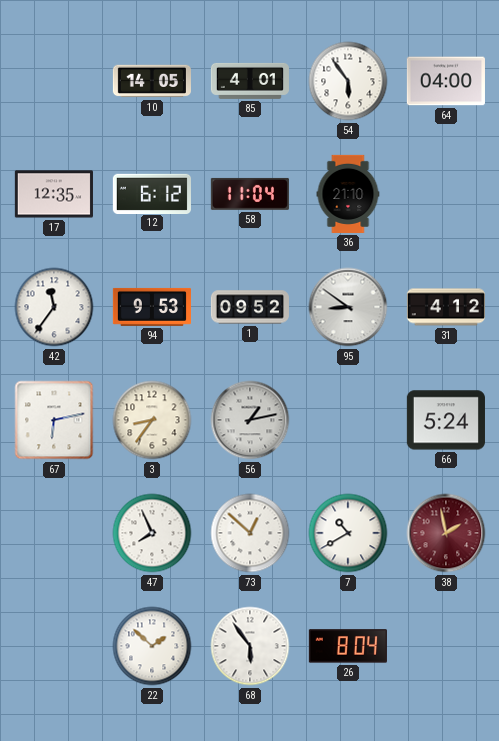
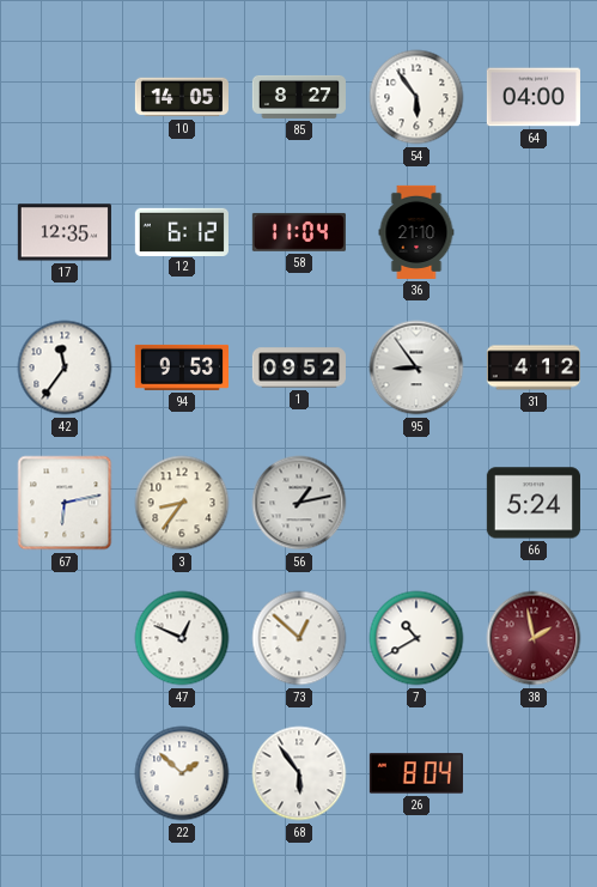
85: 4:01 -> 8:27 (299, 97)
95: 8:51 -> 8:54 (416, 367)
47: 7:56 -> 12:49 (182, 638)
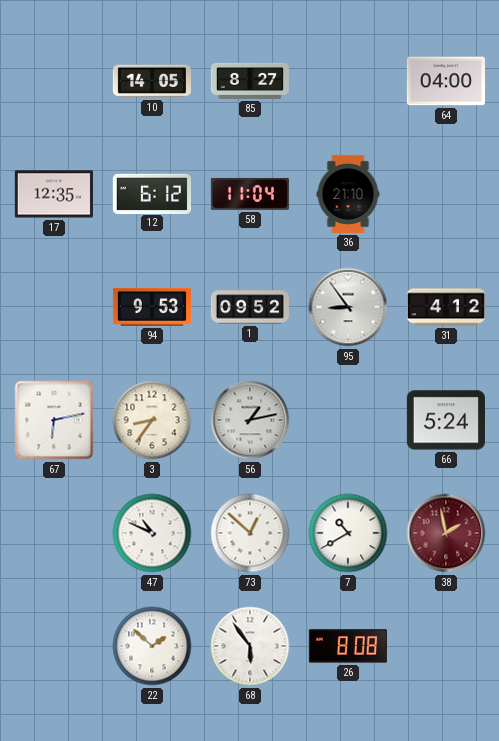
54: 5:54 -> none (416, 97)
42: 11:36 -> none (65, 367)
47: 12:49 -> 10:49 (152, 533)
26: 8:04 -> 8:08 (348, 646)
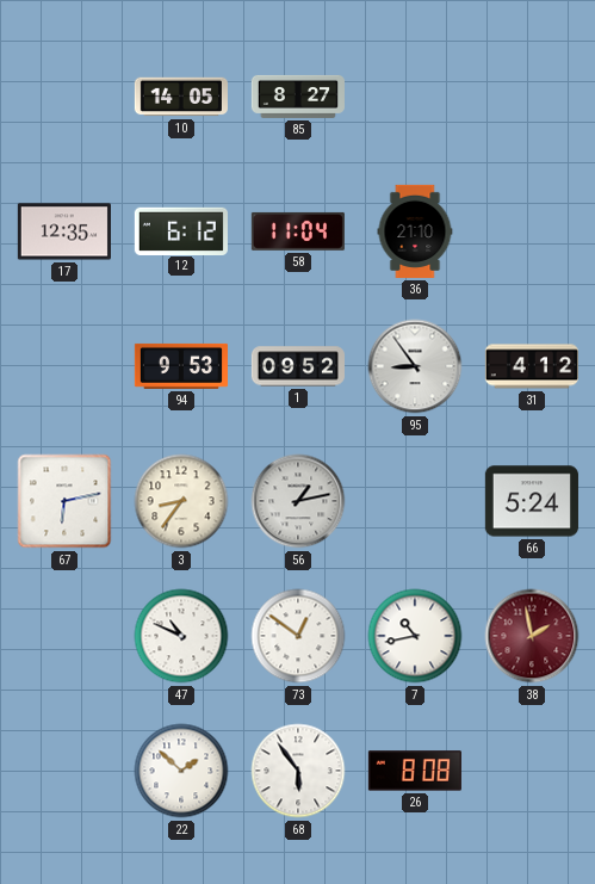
64: 04:00 -> none (446, 81)
73: 12:52 -> 12:51 (298, 636)
7: 10:40 -> 10:43 (415, 636)
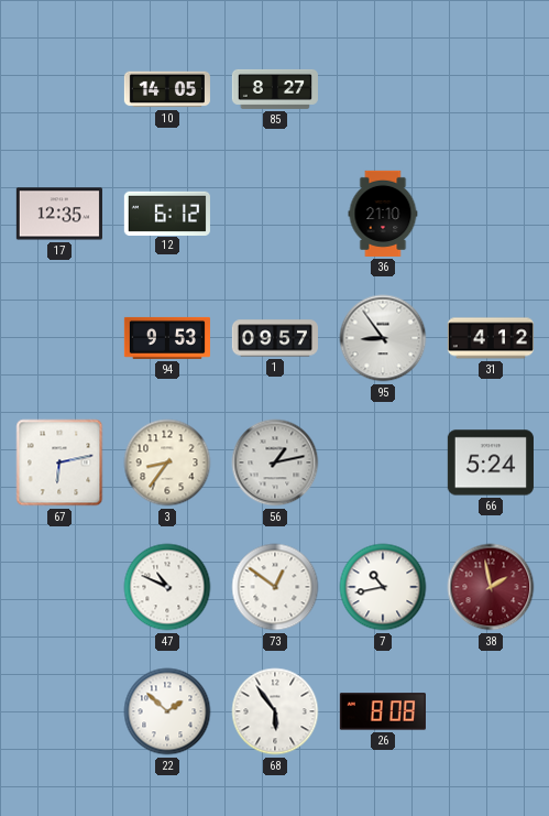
58: 11:04 -> none (298, 231)
1: 09:52 -> 09:57 (275, 338)
